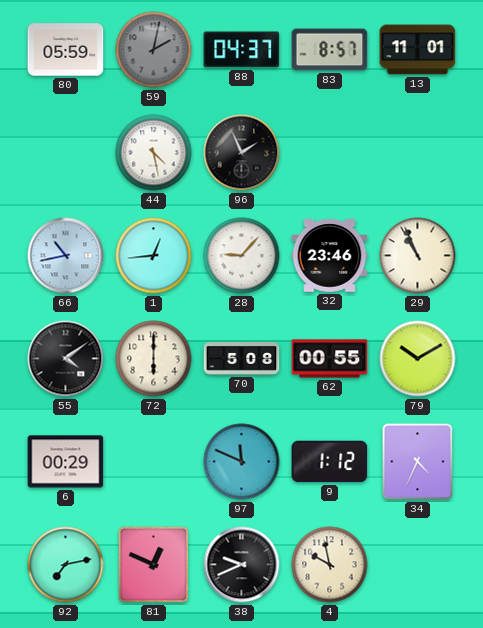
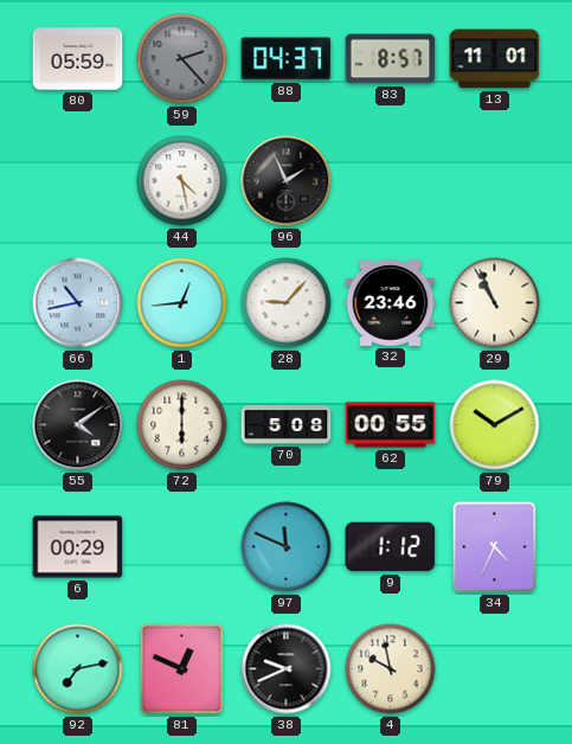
59: 2:02 -> 2:23 (182, 59)
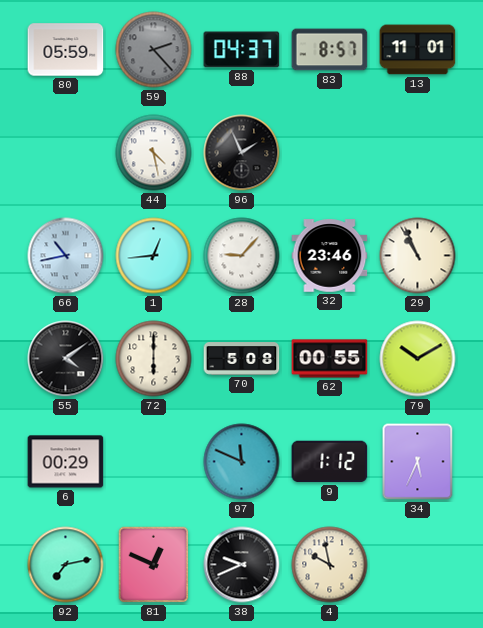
34: 4:34 -> 5:34 (418, 462)
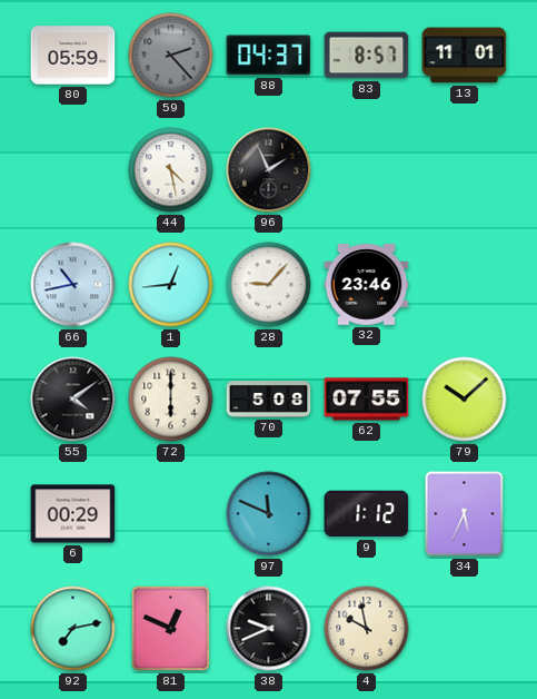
29: 10:56 -> none (418, 256)
62: 00:55 -> 07:55 (367, 400)
79: 10:10 -> 10:08 (465, 400)
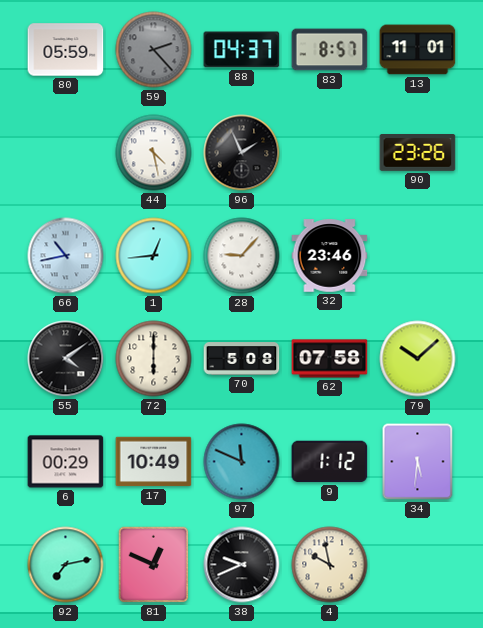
90: none -> 23:26 (418, 153)
62: 07:55 -> 07:58 (330, 359)
17: none -> 10:49 (154, 462)
34: 5:34 -> 5:31 (418, 462)
